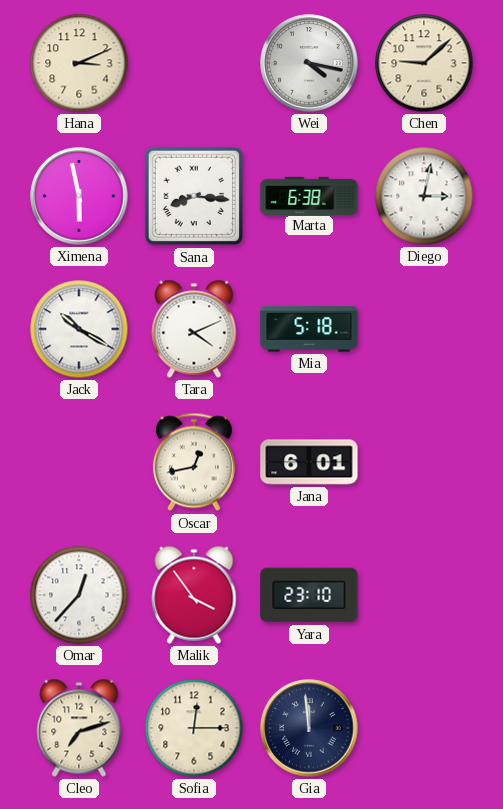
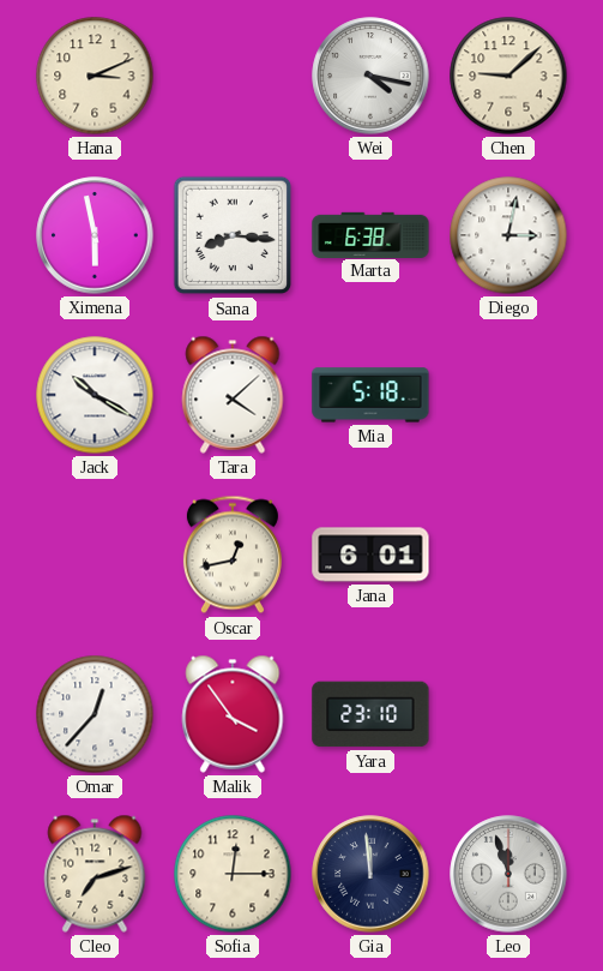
Tara: 4:11 -> 4:08 (233, 395)
Leo: none -> 11:57 (508, 874)
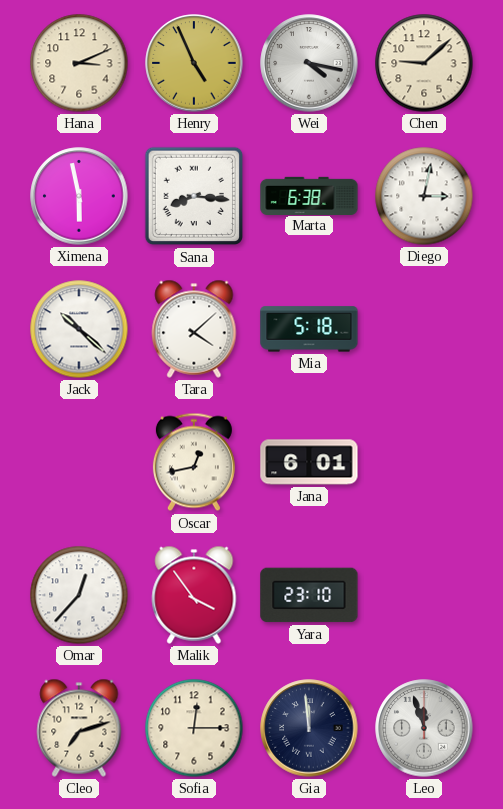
Henry: none -> 4:56 (194, 63)
Jack: 10:20 -> 10:22 (79, 329)
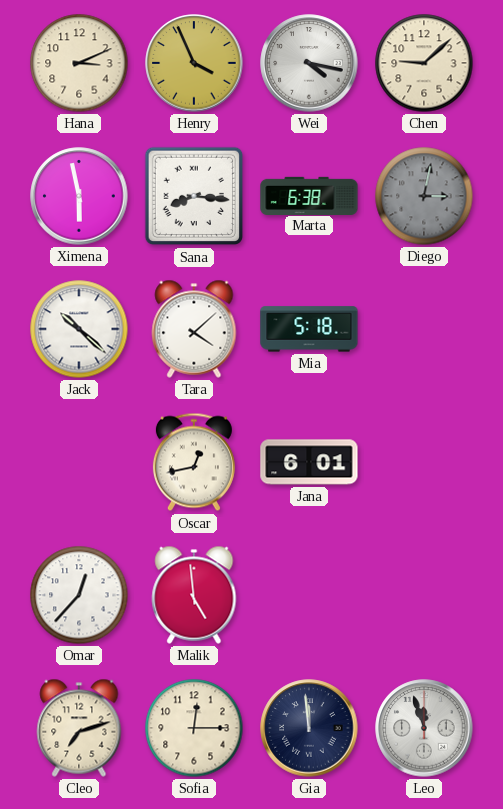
Henry: 4:56 -> 3:56 (194, 63)
Diego dial: white -> grey (424, 196)
Malik: 3:54 -> 4:59 (194, 595)
Yara: 23:10 -> none (309, 595)
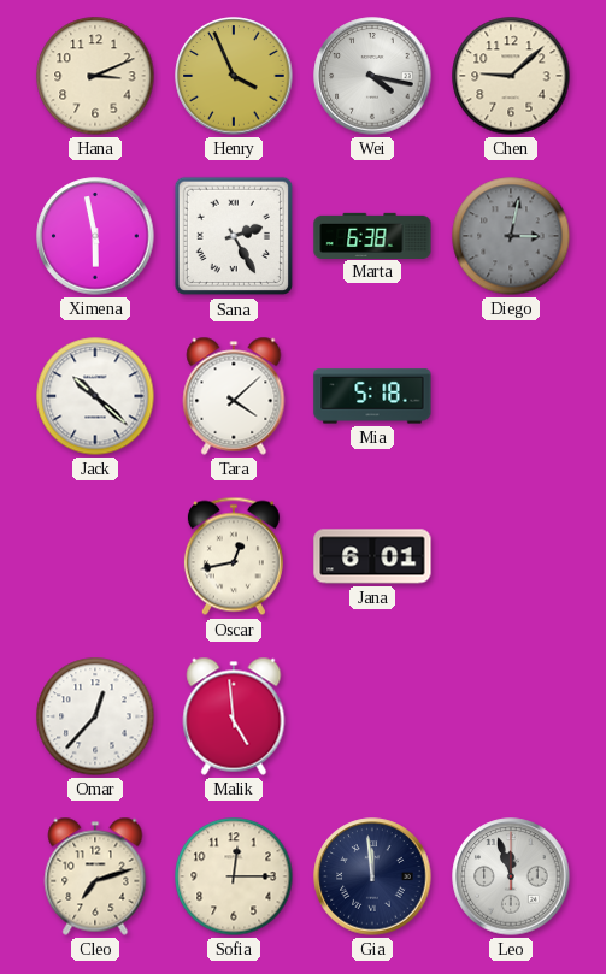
Sana: 8:16 -> 2:25 (234, 236)
